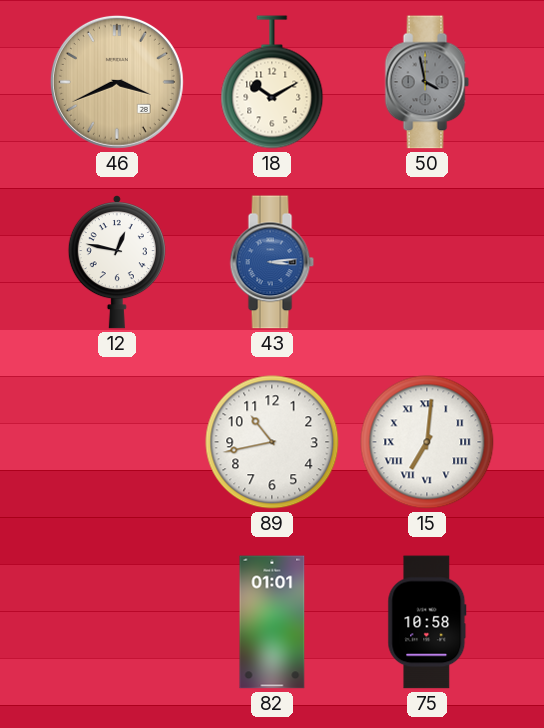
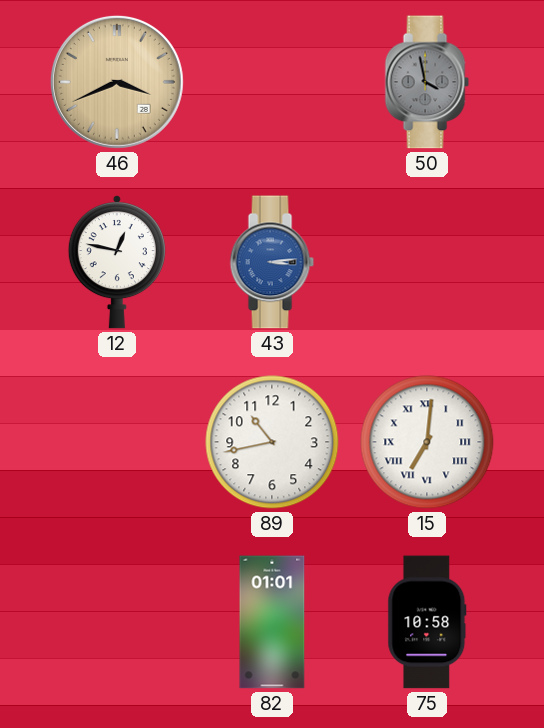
18: 10:10 -> none (272, 82)
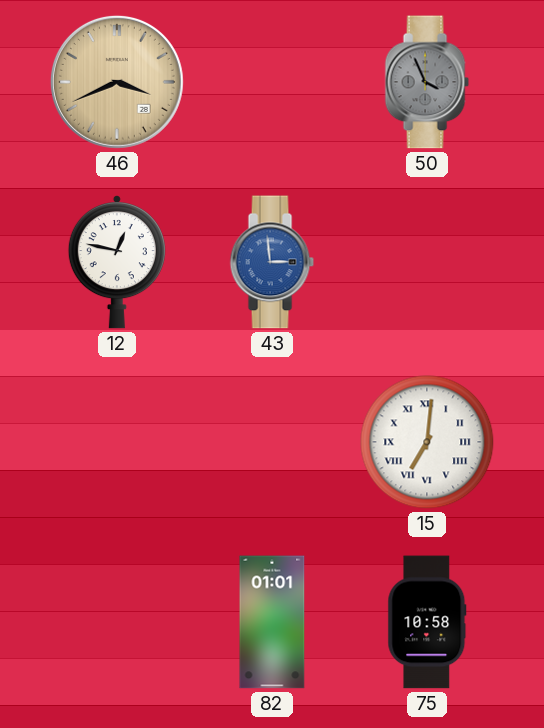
50: 3:58 -> 3:56 (427, 82)
43: 3:14 -> 2:59 (272, 262)
89: 10:43 -> none (272, 442)
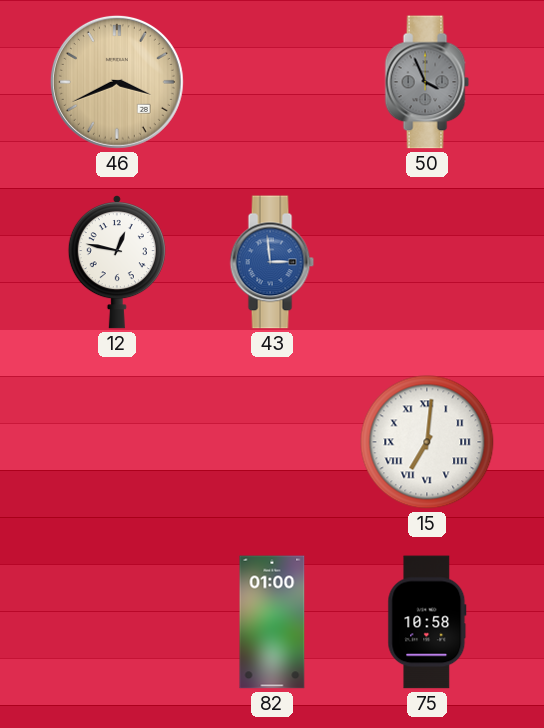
82: 01:01 -> 01:00 (272, 622)
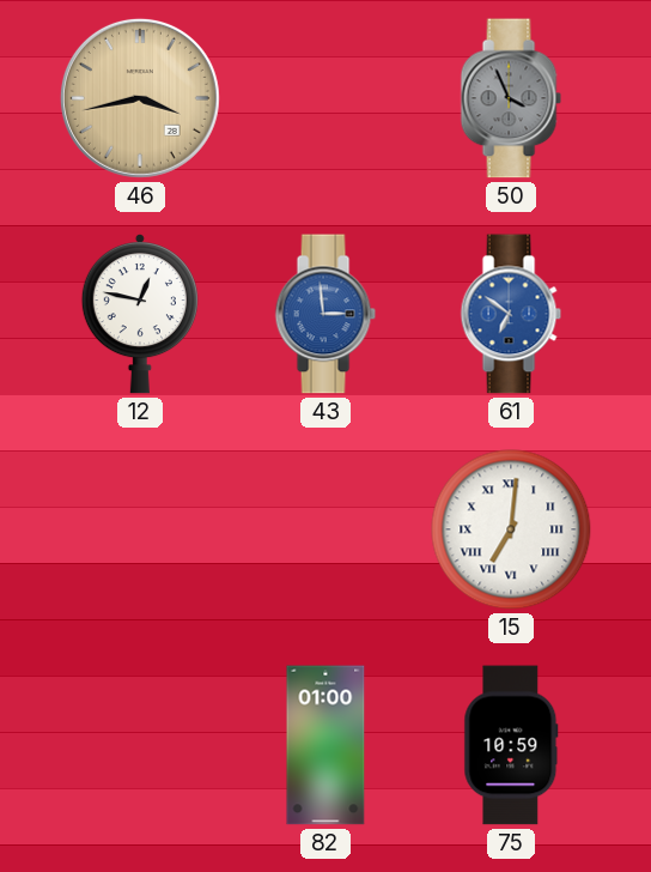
46: 3:41 -> 3:43 (140, 98)
61: none -> 6:51 (511, 314)
75: 10:58 -> 10:59 (511, 745)
